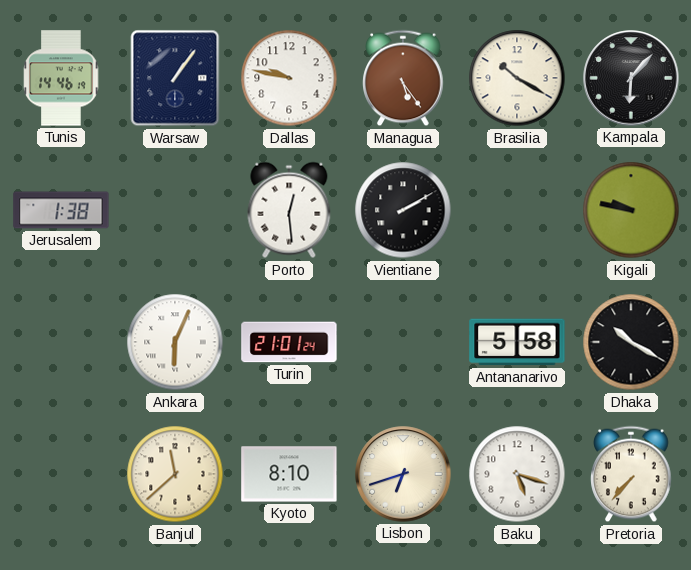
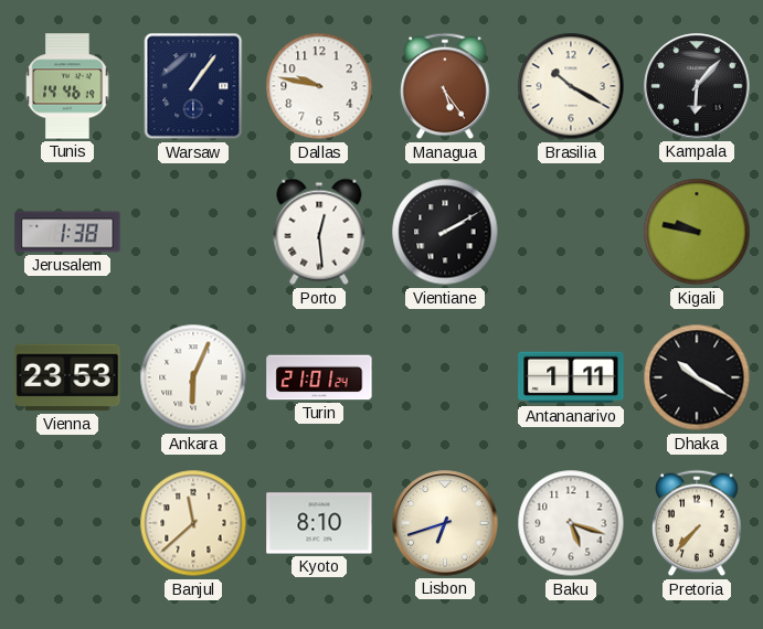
Vienna: none -> 23:53 (67, 377)
Antananarivo: 5:58 -> 1:11 (571, 377)
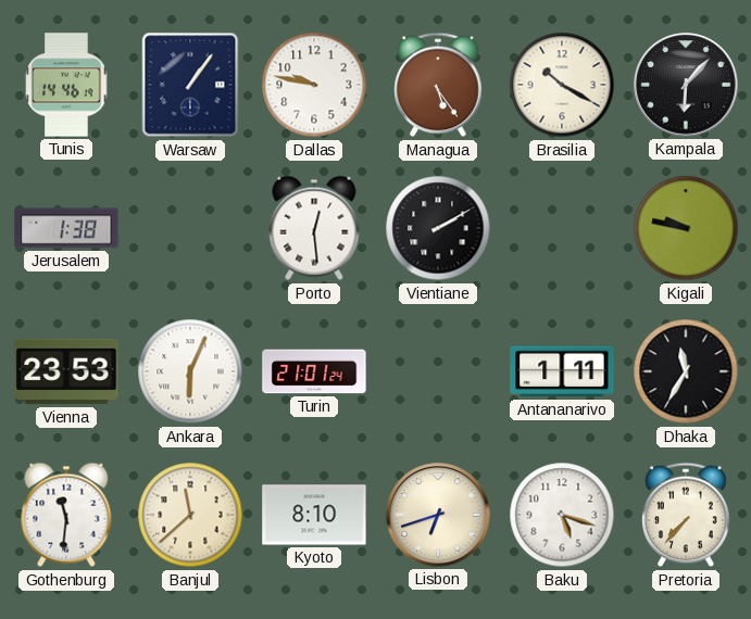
Dhaka: 10:20 -> 11:35 (686, 371)
Gothenburg: none -> 11:31 (66, 515)
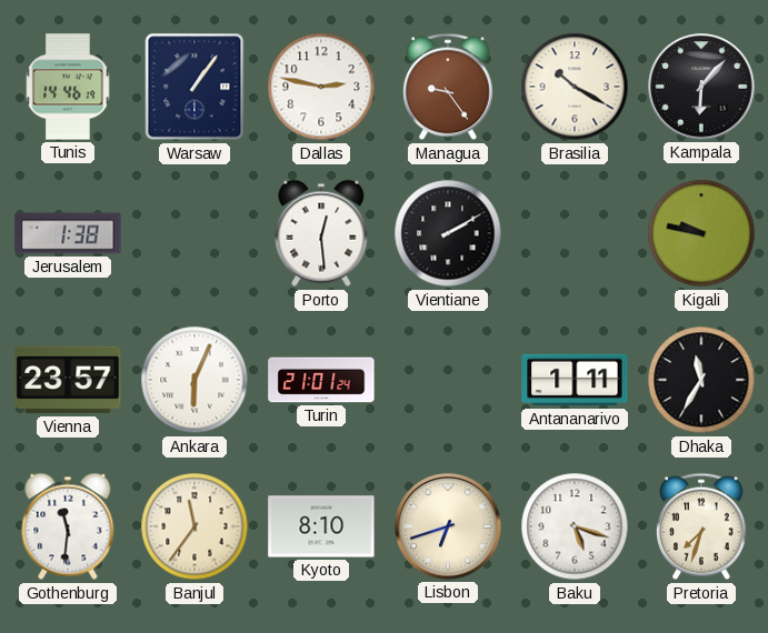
Dallas: 9:47 -> 2:47 (321, 87)
Managua: 5:24 -> 9:24 (448, 87)
Vienna: 23:53 -> 23:57 (68, 380)
Banjul: 11:38 -> 11:36 (195, 526)
Pretoria: 7:37 -> 7:33 (701, 526)
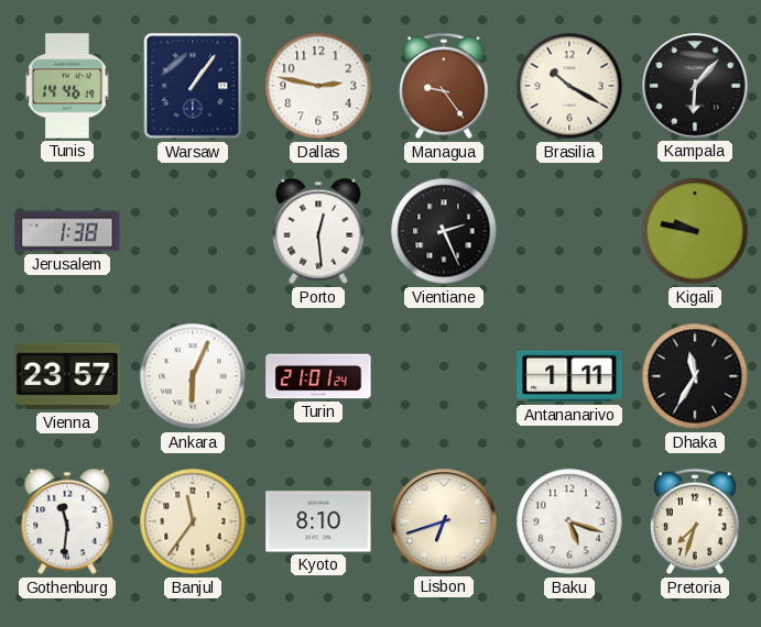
Vientiane: 2:10 -> 2:26 (444, 231)
